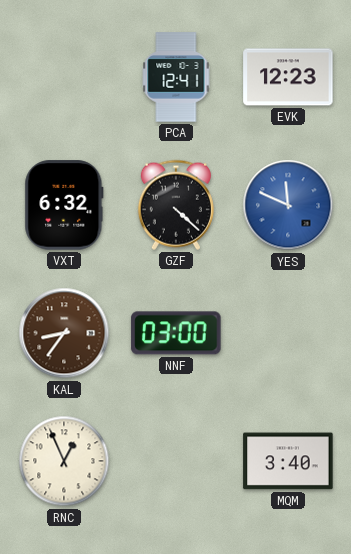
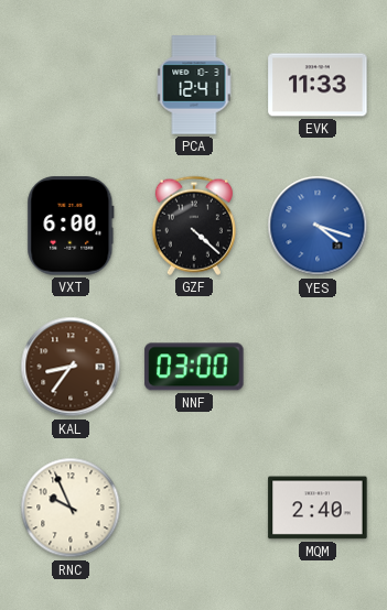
EVK: 12:23 -> 11:33 (318, 85)
VXT: 6:32 -> 6:00 (71, 226)
YES: 11:49 -> 4:18 (318, 226)
RNC: 12:56 -> 9:56 (71, 508)
MQM: 3:40 -> 2:40 (318, 508)
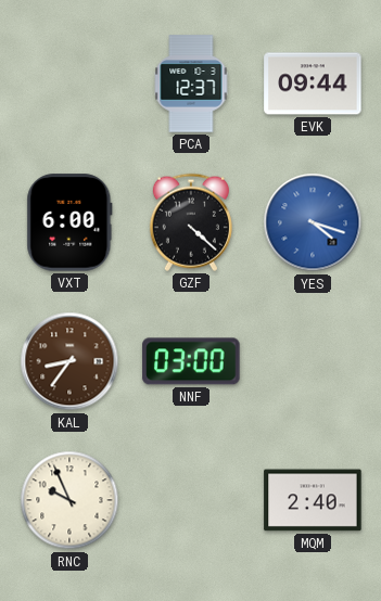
PCA: 12:41 -> 12:37 (191, 84)
EVK: 11:33 -> 09:44 (313, 84)
